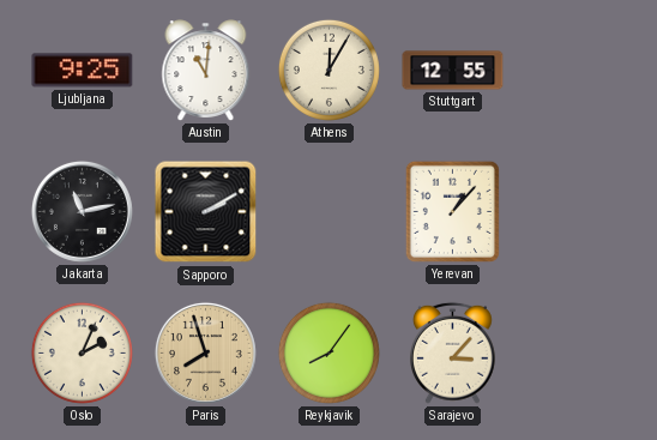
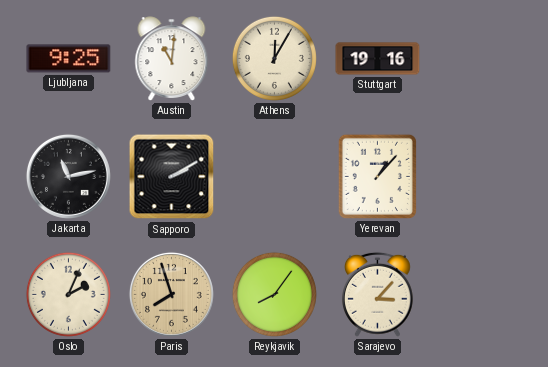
Stuttgart: 12:55 -> 19:16 (378, 59)
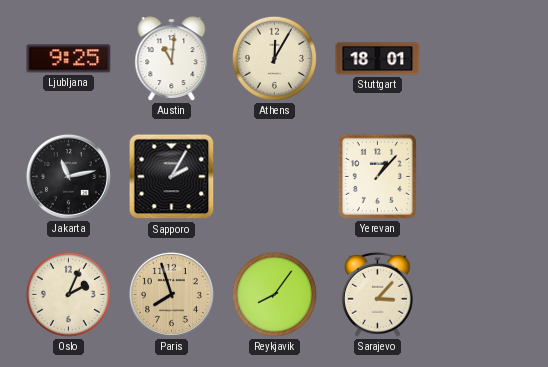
Stuttgart: 19:16 -> 18:01 (378, 59)
Sapporo: 2:10 -> 2:05 (172, 177)
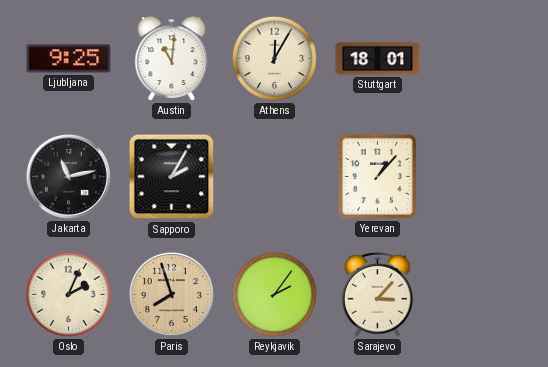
Reykjavik: 8:06 -> 2:06 (274, 294)
